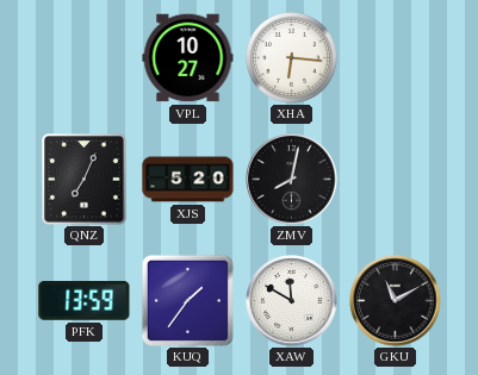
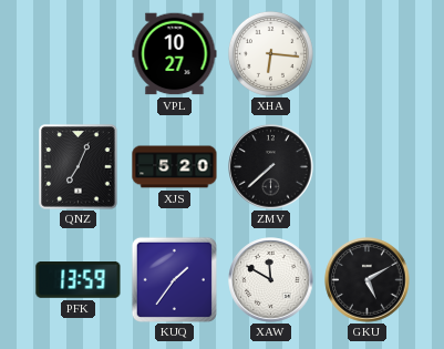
ZMV: 8:02 -> 7:38 (271, 167)
GKU: 11:10 -> 5:10 (368, 280)
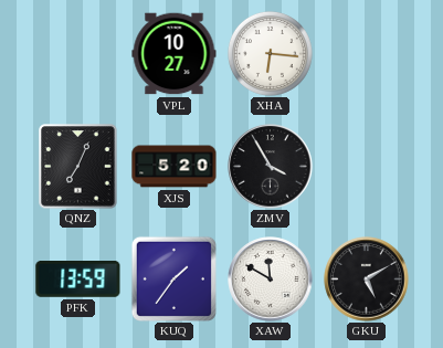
ZMV: 7:38 -> 3:55 (271, 167)
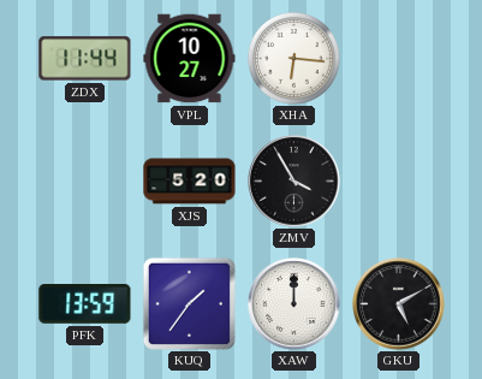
ZDX: none -> 11:44 (85, 59)
QNZ: 7:04 -> none (78, 167)
XAW: 11:50 -> 12:00 (294, 304)
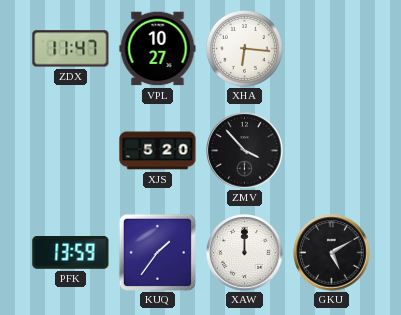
ZDX: 11:44 -> 11:47 (71, 49)
ZMV: 3:55 -> 3:53 (245, 151)
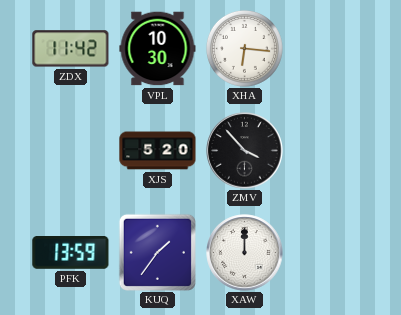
ZDX: 11:47 -> 11:42 (71, 49)
VPL: 10:27 -> 10:30 (158, 49)
GKU: 5:10 -> none (332, 253)
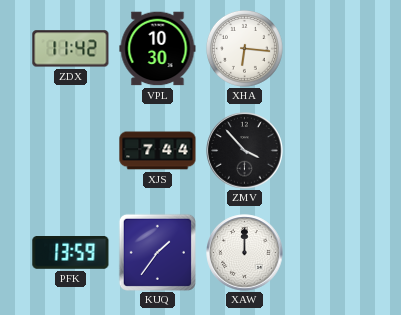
XJS: 5:20 -> 7:44 (158, 151)
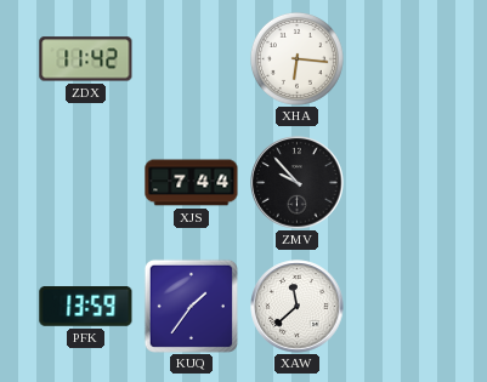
VPL: 10:30 -> none (158, 49)
ZMV: 3:53 -> 9:53 (298, 183)
XAW: 12:00 -> 11:38 (298, 307)
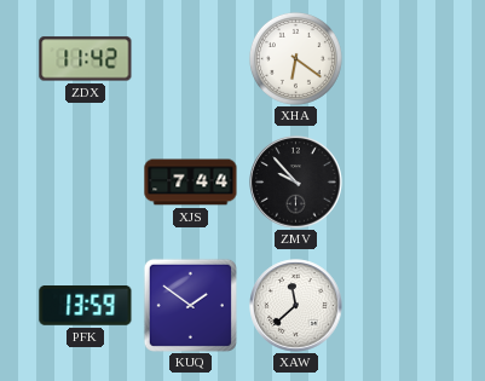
XHA: 6:16 -> 6:21 (295, 58)
KUQ: 1:36 -> 1:51 (190, 305)
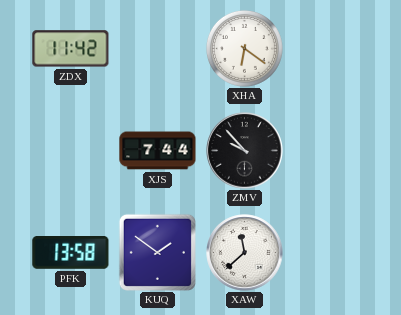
PFK: 13:59 -> 13:58 (71, 253)
